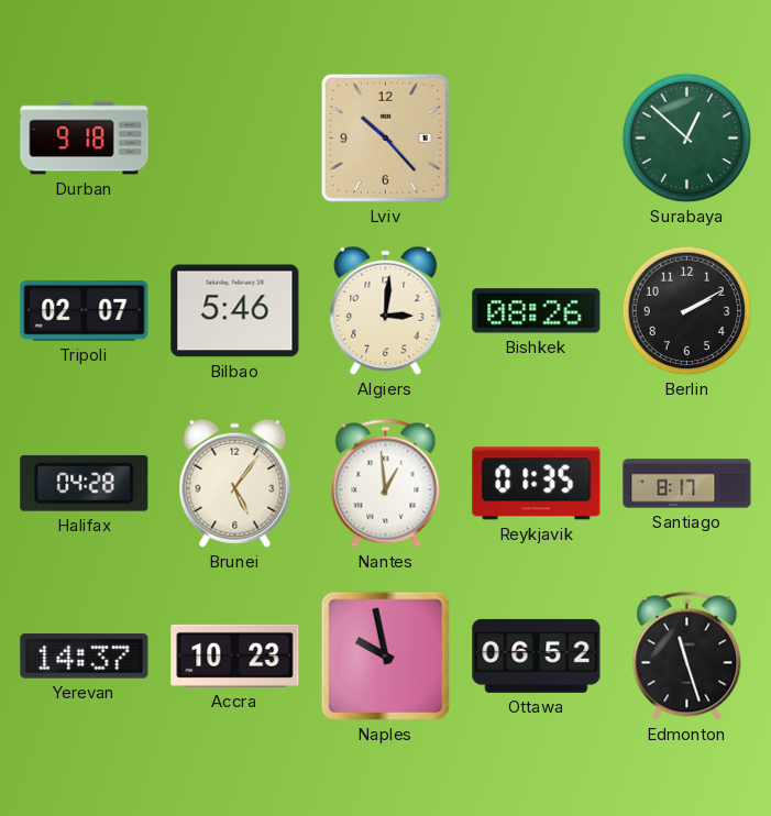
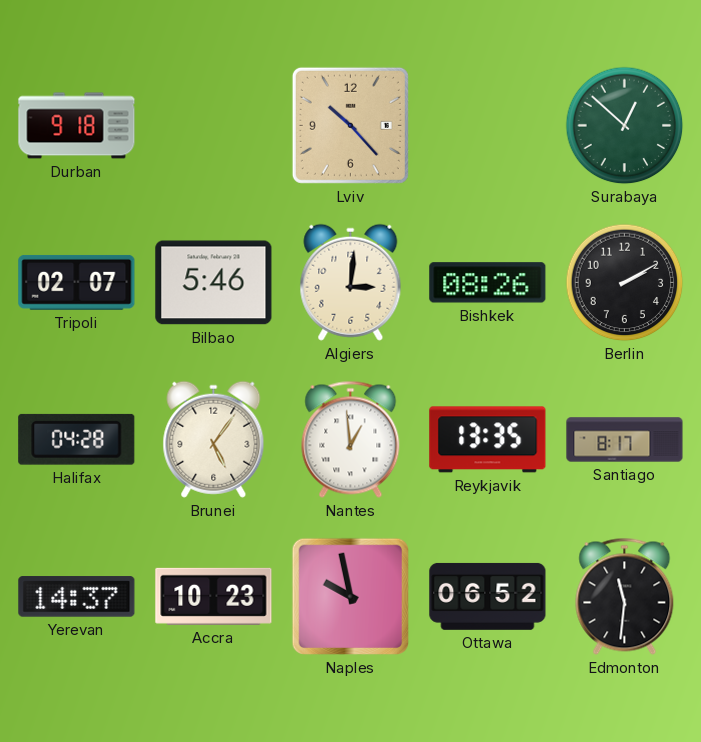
Reykjavik: 01:35 -> 13:35 (488, 440)
Edmonton: 11:27 -> 11:31 (625, 596)
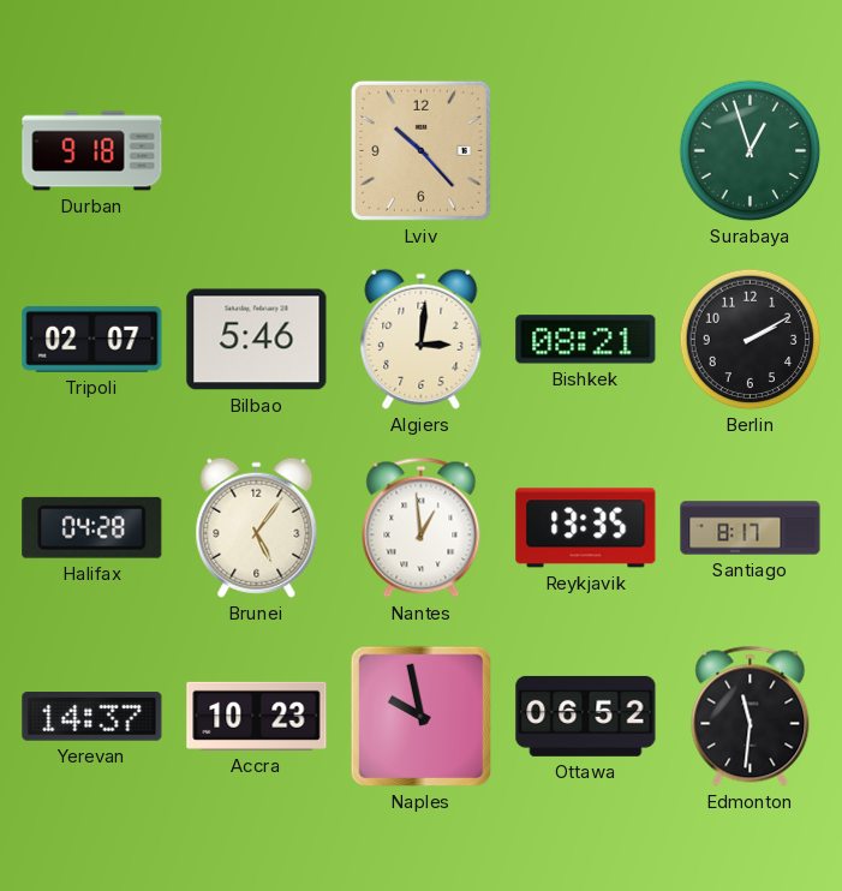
Surabaya: 12:52 -> 12:57 (751, 151)
Bishkek: 08:26 -> 08:21 (586, 340)
